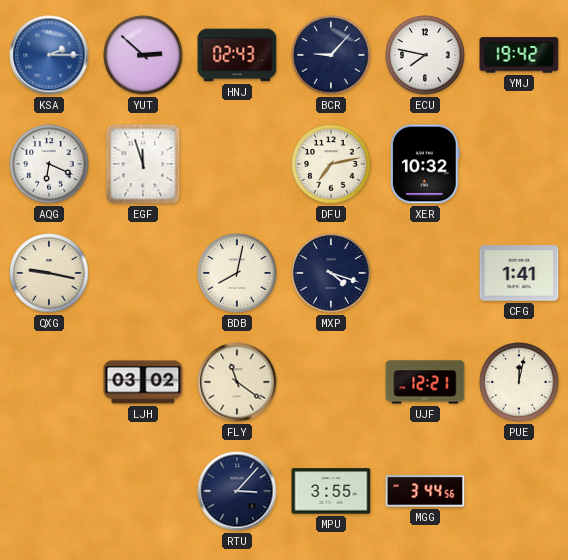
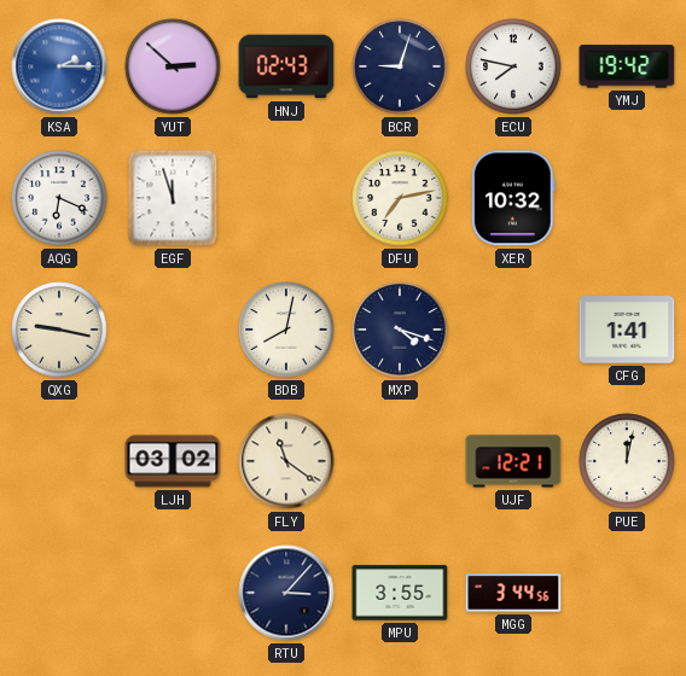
BCR: 9:07 -> 9:03 (400, 66)
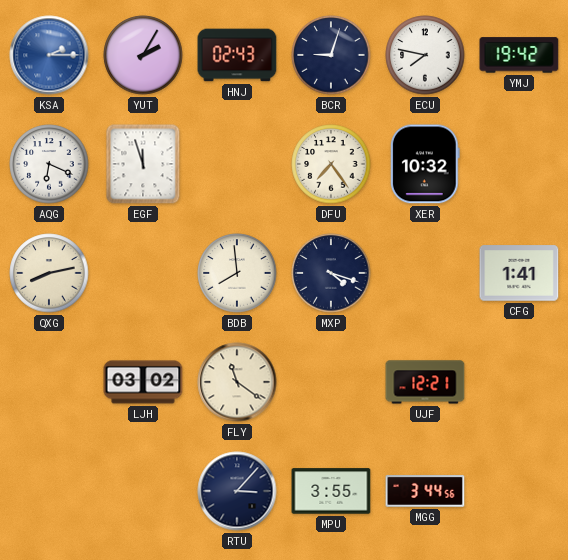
YUT: 2:52 -> 2:05 (143, 55)
DFU: 7:13 -> 7:24 (331, 164)
QXG: 9:17 -> 8:13 (49, 273)
BDB: 8:02 -> 7:59 (237, 273)
PUE: 12:02 -> none (627, 461)
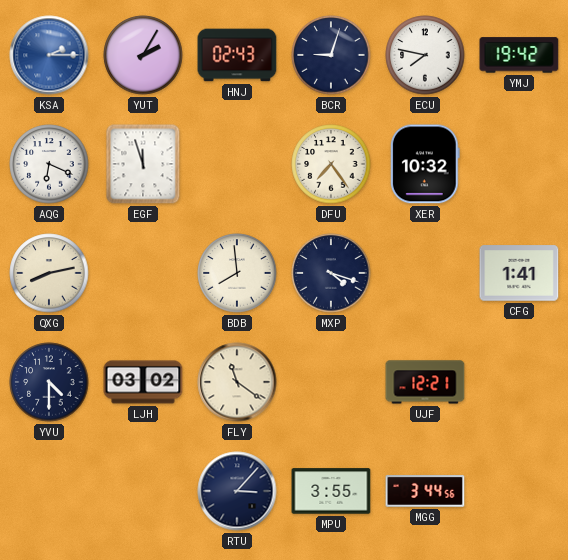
YVU: none -> 4:30 (49, 382)
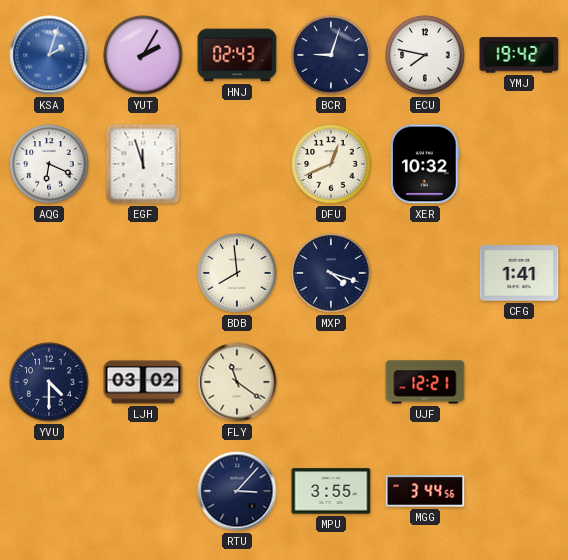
KSA: 2:15 -> 2:03 (49, 55)
DFU: 7:24 -> 12:41 (331, 164)
QXG: 8:13 -> none (49, 273)
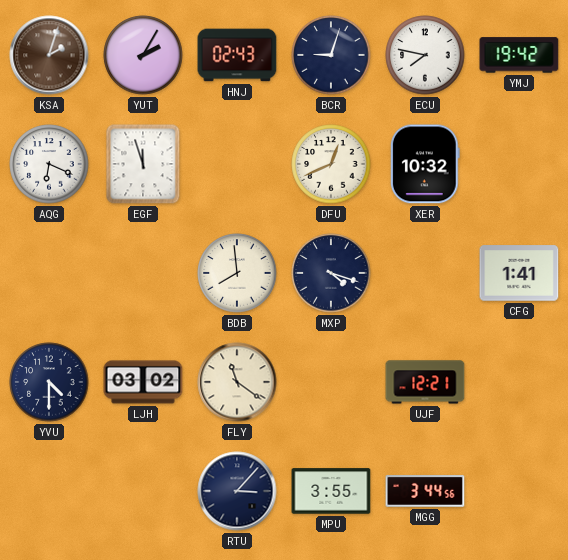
KSA dial: blue -> brown (49, 55)
